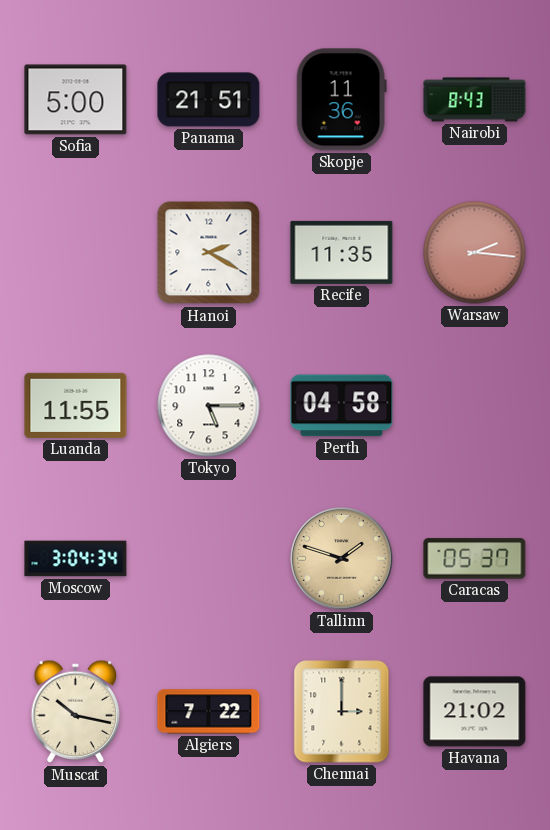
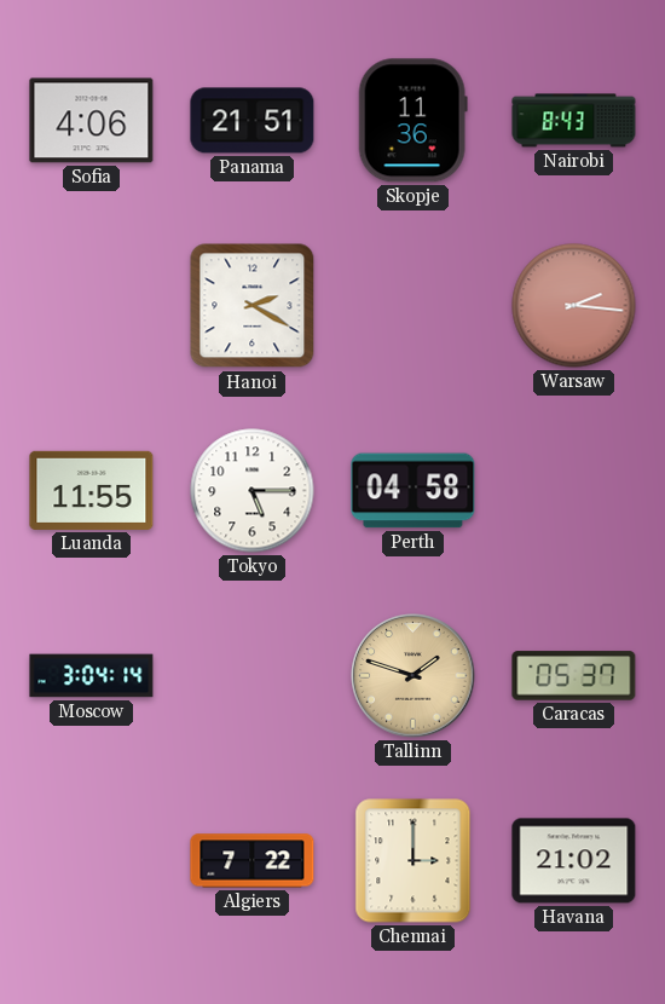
Sofia: 5:00 -> 4:06 (92, 121)
Recife: 11:35 -> none (342, 252)
Moscow: 3:04:34 -> 3:04:14 (92, 676)
Muscat: 10:17 -> none (76, 712)
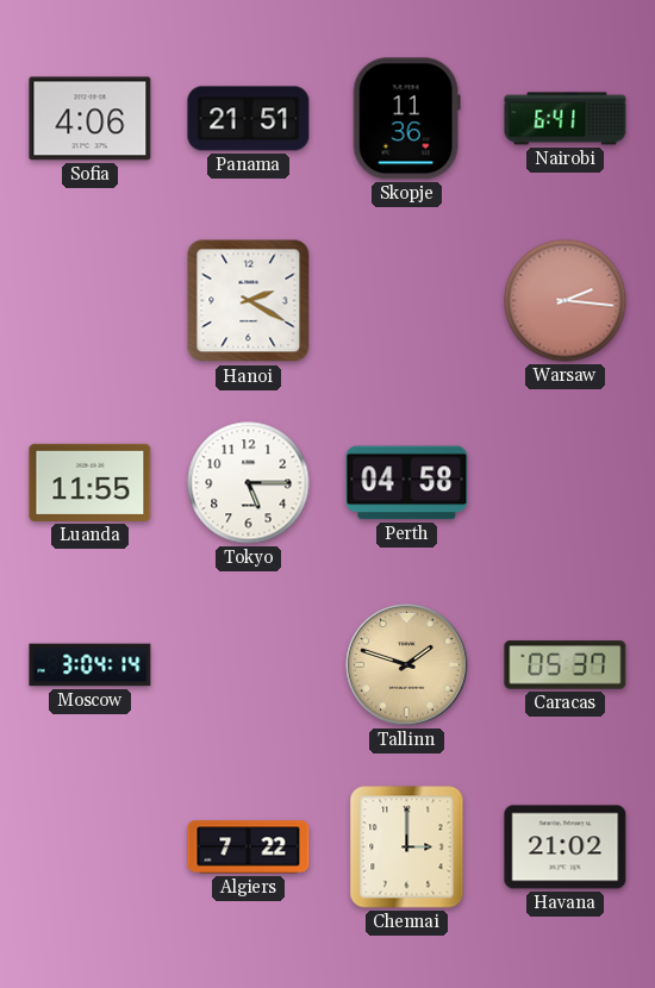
Nairobi: 8:43 -> 6:41 (566, 119)
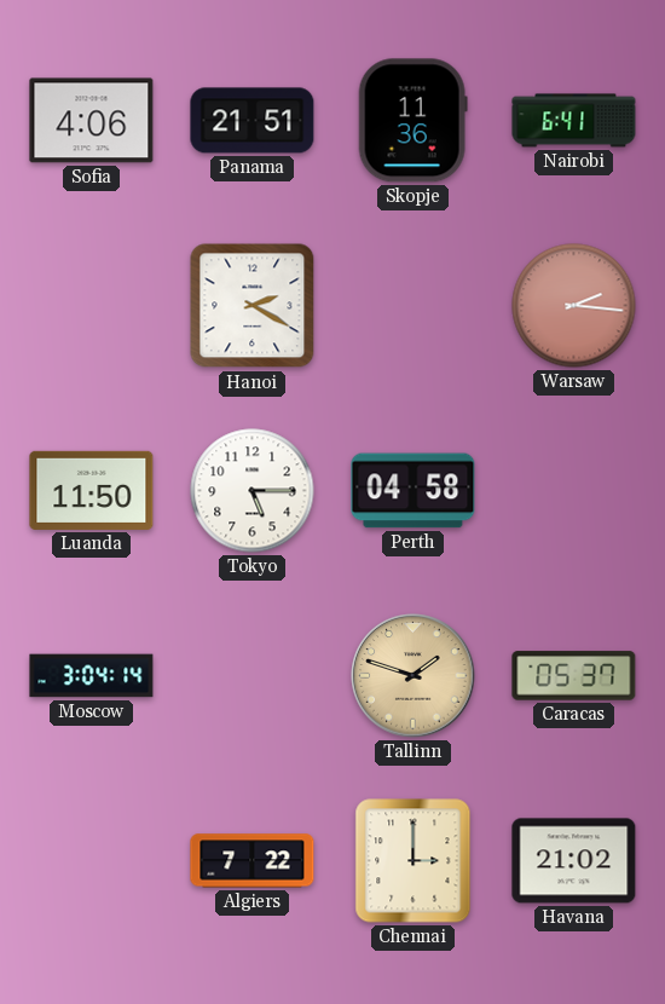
Luanda: 11:55 -> 11:50 (92, 490)
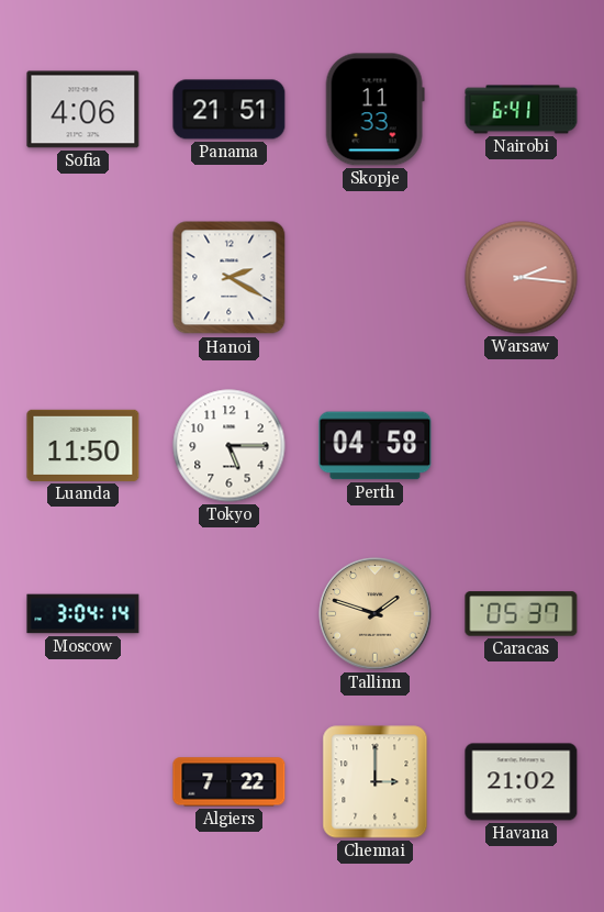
Skopje: 11:36 -> 11:33 (374, 110)
